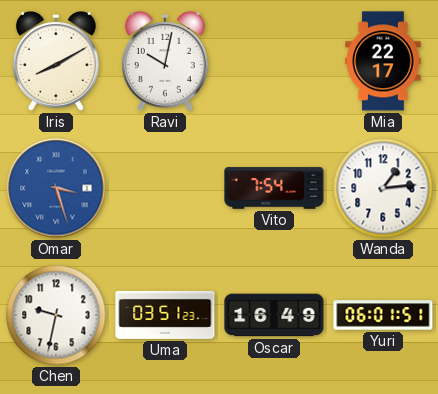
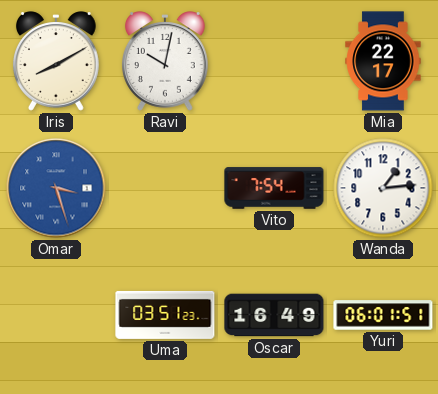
Chen: 9:32 -> none (56, 315)
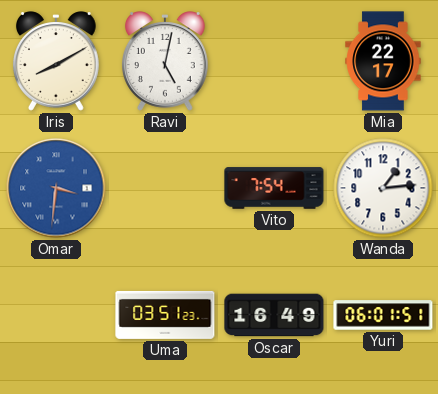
Ravi: 10:02 -> 5:02 (165, 61)
Omar: 3:27 -> 3:31 (56, 188)
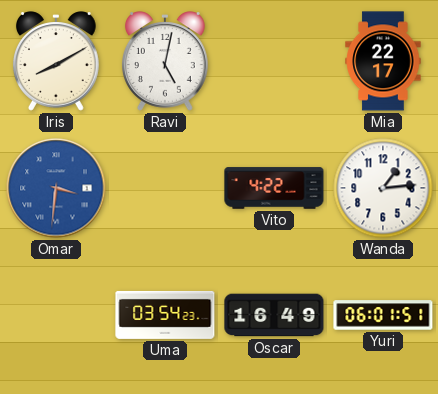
Vito: 7:54 -> 4:22 (274, 188)
Uma: 03:51 -> 03:54 (165, 315)
